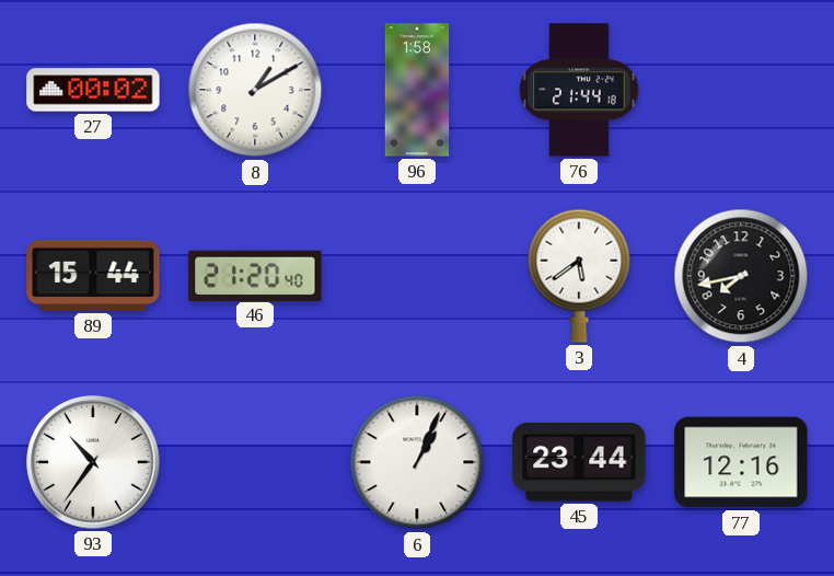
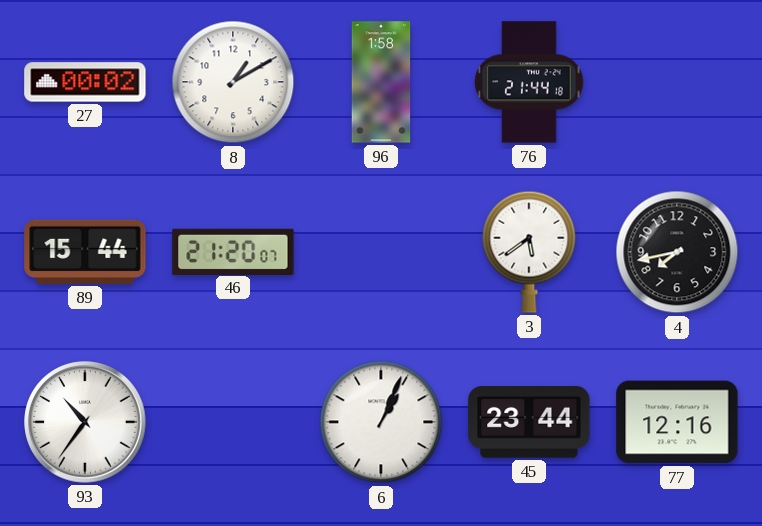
46: 21:20:40 -> 21:20:07 (233, 251)
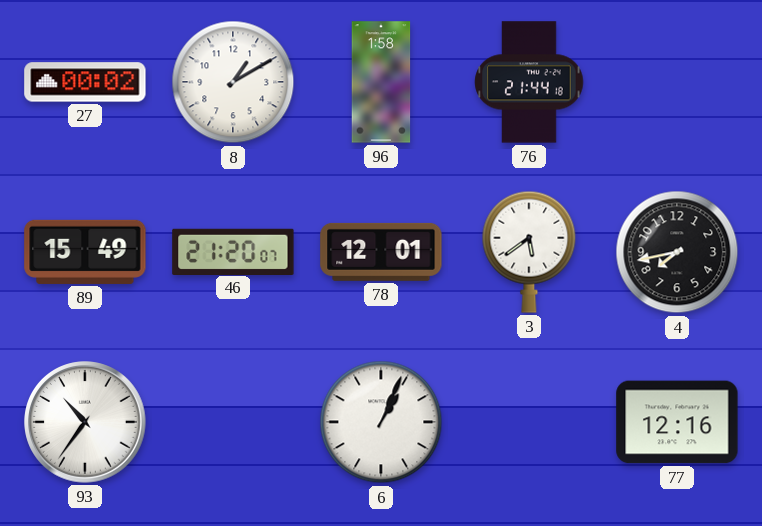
89: 15:44 -> 15:49 (85, 252)
78: none -> 12:01 (381, 252)
45: 23:44 -> none (529, 422)
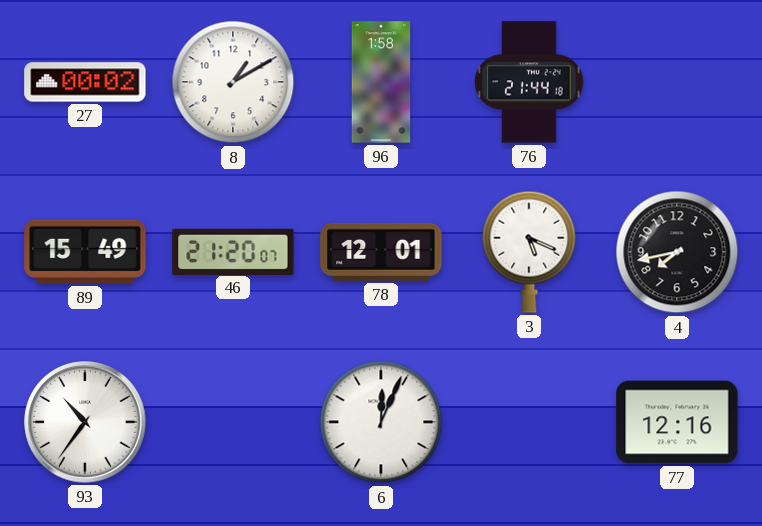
3: 5:39 -> 5:19 (529, 252)
6: 1:04 -> 12:04 (381, 422)
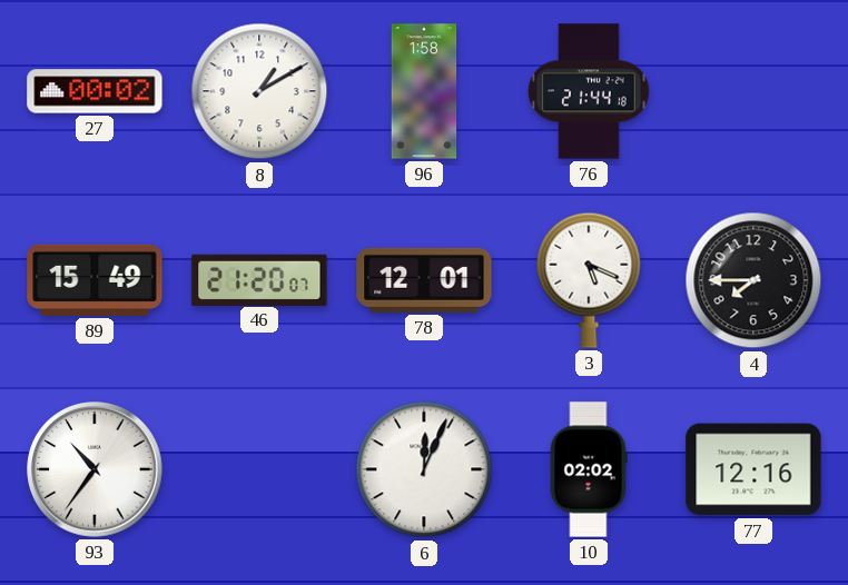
4: 7:43 -> 7:45 (753, 280)
10: none -> 02:02 (589, 469)
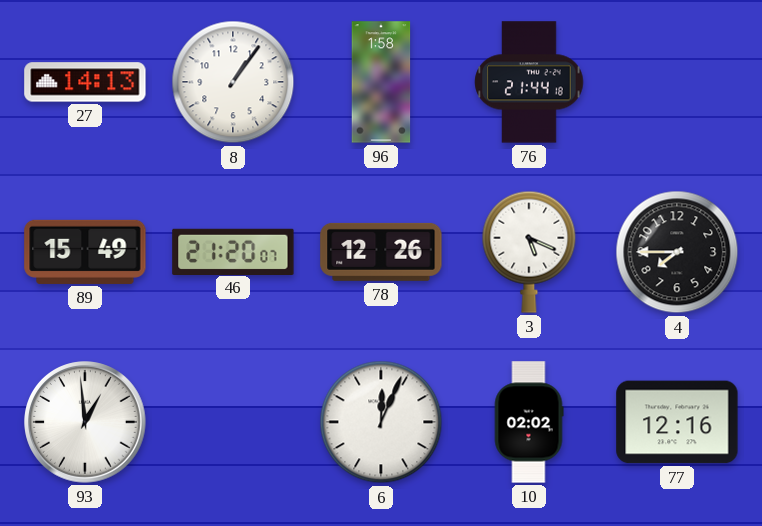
27: 00:02 -> 14:13 (85, 82)
8: 1:10 -> 1:06 (233, 82)
78: 12:01 -> 12:26 (381, 252)
93: 10:36 -> 12:59 (85, 422)
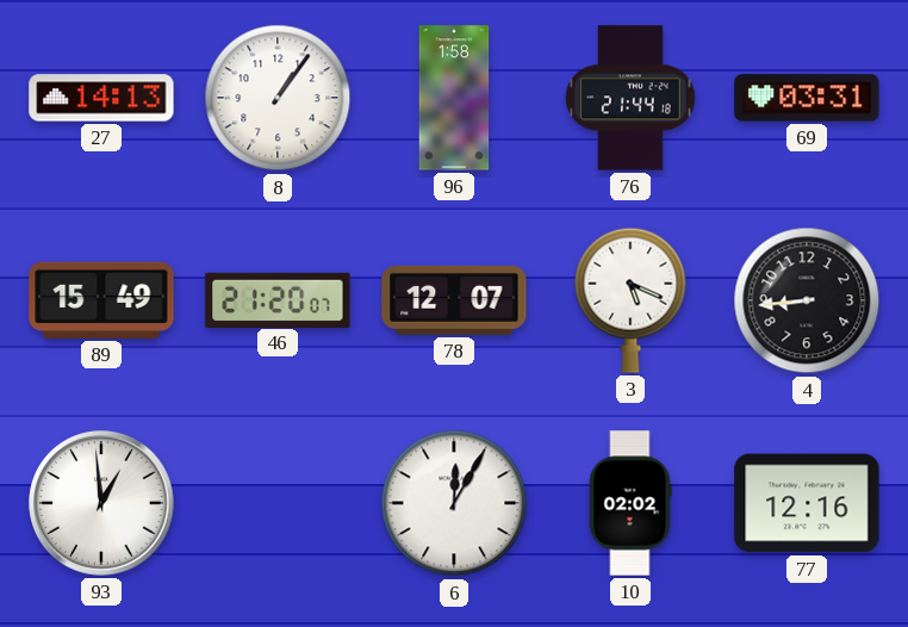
69: none -> 03:31 (807, 98)
78: 12:26 -> 12:07 (454, 300)
4: 7:45 -> 8:44 (807, 300)
6: 12:04 -> 12:05 (454, 503)
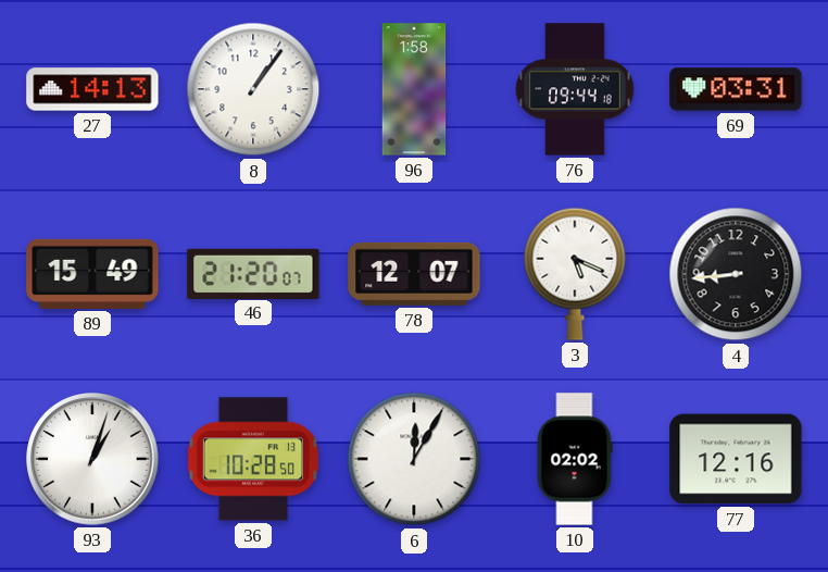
76: 21:44 -> 09:44 (575, 89)
93: 12:59 -> 1:03 (92, 459)
36: none -> 10:28 (252, 459)
